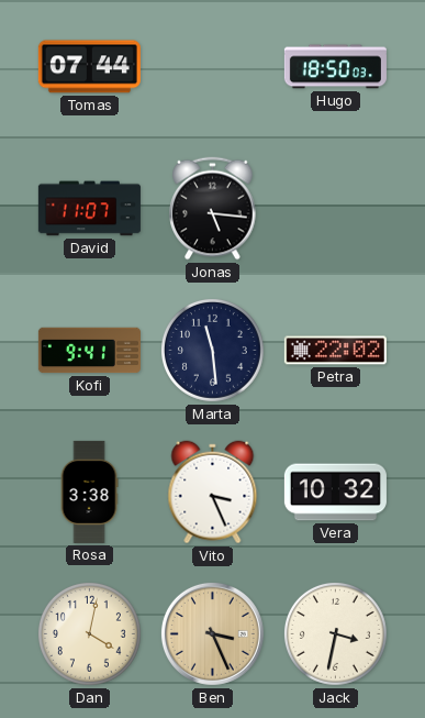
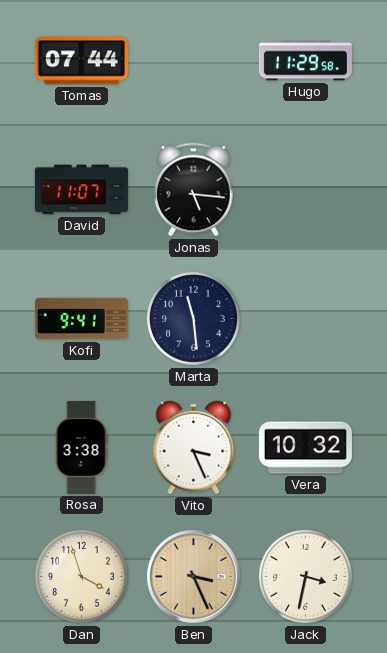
Hugo: 18:50 -> 11:29 (305, 61)
Petra: 22:02 -> none (335, 351)
Dan: 4:02 -> 3:57 (81, 576)
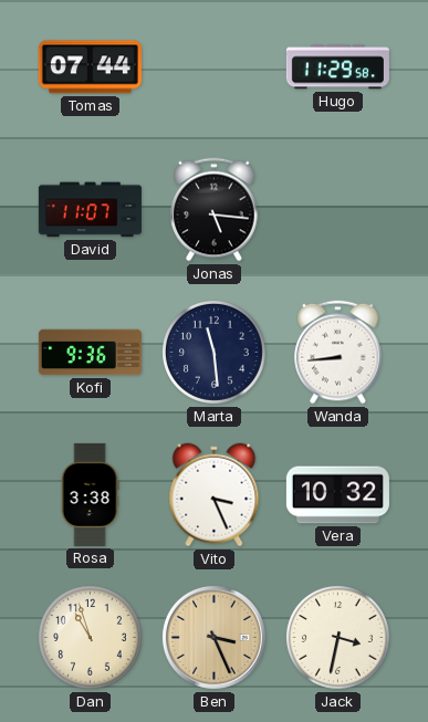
Kofi: 9:41 -> 9:36 (90, 353)
Wanda: none -> 8:44 (338, 353)
Dan: 3:57 -> 10:57 (90, 637)
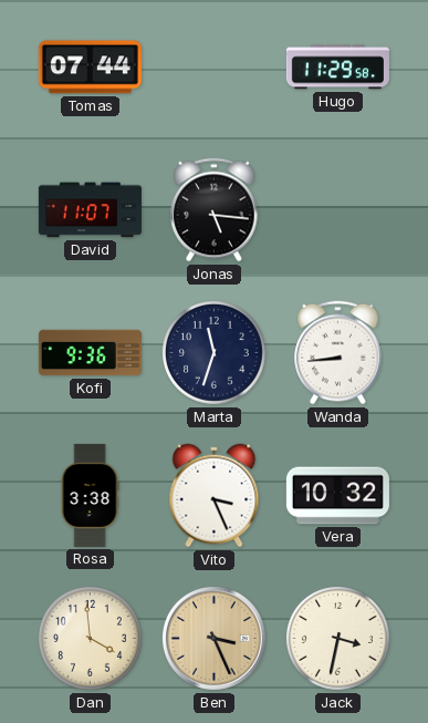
Marta: 11:29 -> 11:33 (213, 352)
Dan: 10:57 -> 3:59 (90, 638)
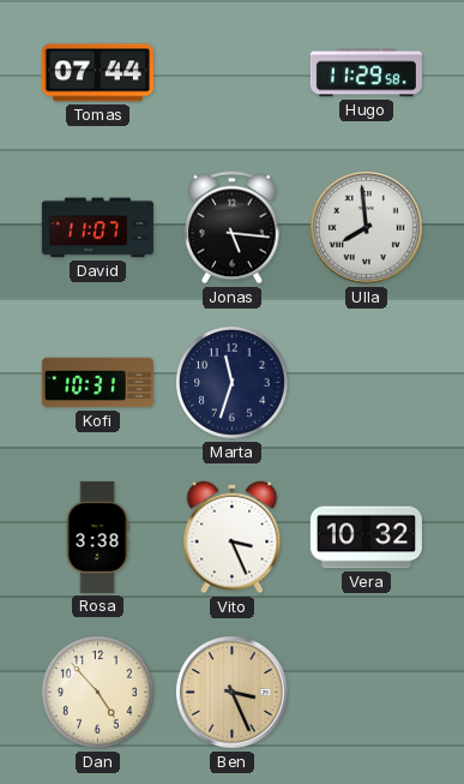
Ulla: none -> 7:59 (366, 227)
Kofi: 9:36 -> 10:31 (97, 383)
Wanda: 8:44 -> none (338, 353)
Dan: 3:59 -> 4:53 (97, 692)
Jack: 3:32 -> none (337, 638)
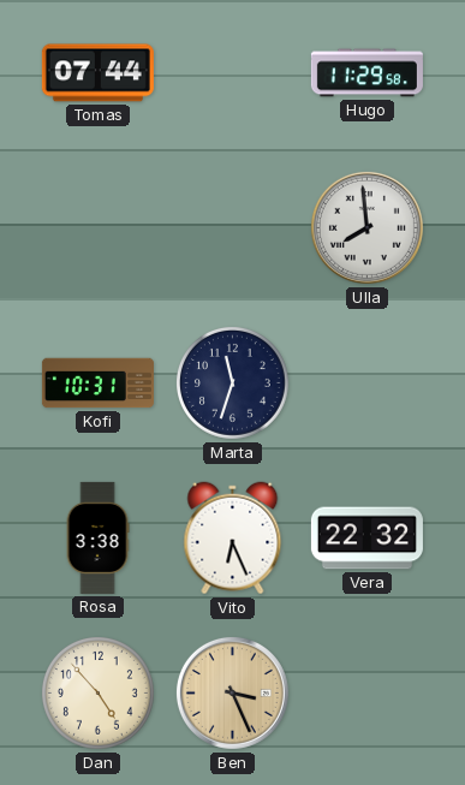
David: 11:07 -> none (97, 228)
Jonas: 5:16 -> none (233, 228)
Vito: 3:26 -> 6:26 (233, 539)
Vera: 10:32 -> 22:32 (366, 539)
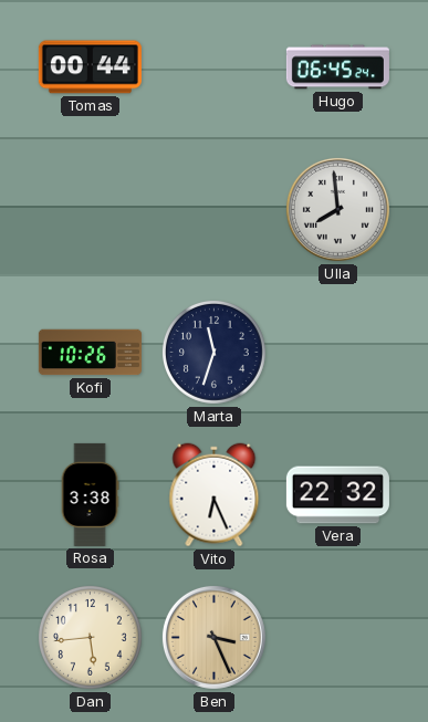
Tomas: 07:44 -> 00:44 (90, 67)
Hugo: 11:29 -> 06:45 (337, 67)
Kofi: 10:31 -> 10:26 (90, 353)
Dan: 4:53 -> 5:44 (90, 637)
